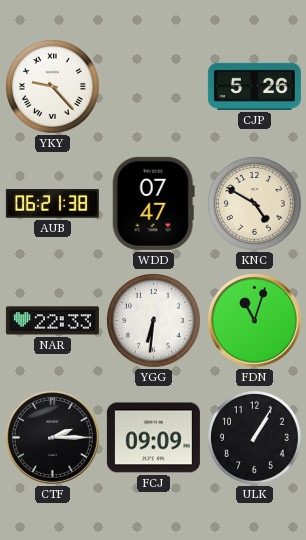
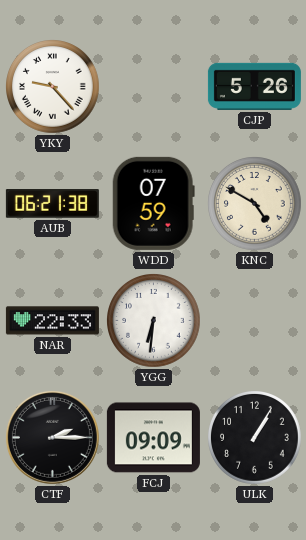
WDD: 07:47 -> 07:59 (153, 203)
FDN: 11:03 -> none (254, 320)
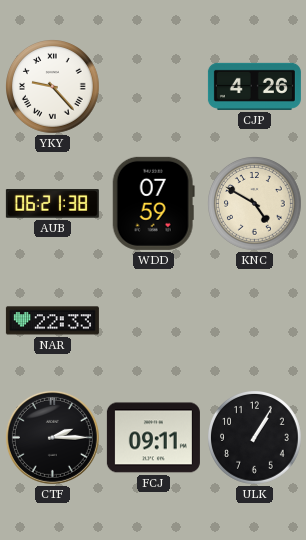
CJP: 5:26 -> 4:26 (254, 86)
YGG: 6:31 -> none (154, 321)
FCJ: 09:09 -> 09:11 (153, 438)
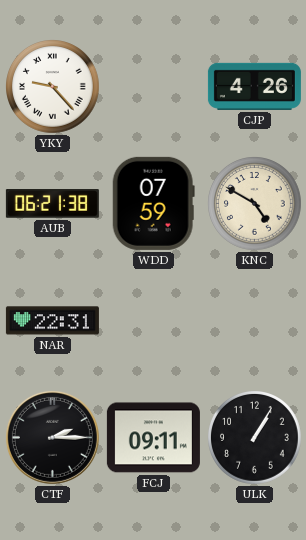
NAR: 22:33 -> 22:31 (52, 321)
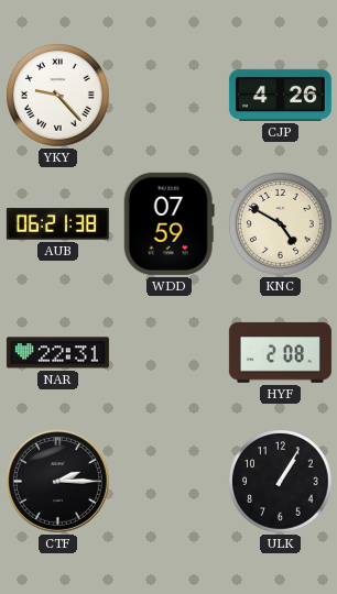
HYF: none -> 2:08 (280, 352)
FCJ: 09:11 -> none (153, 438)
